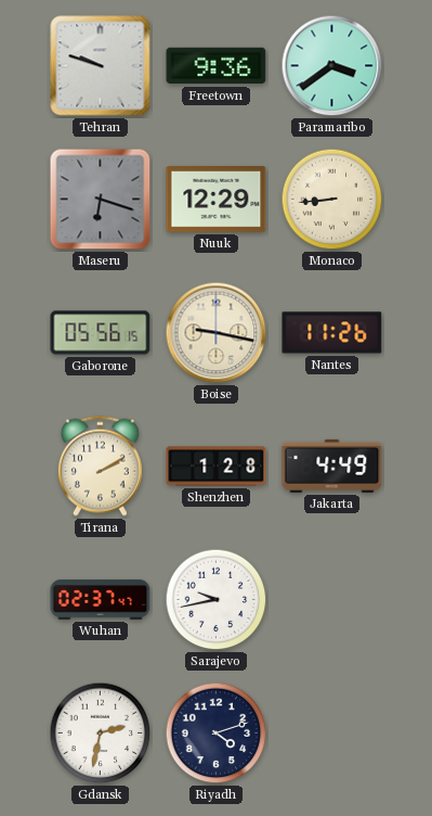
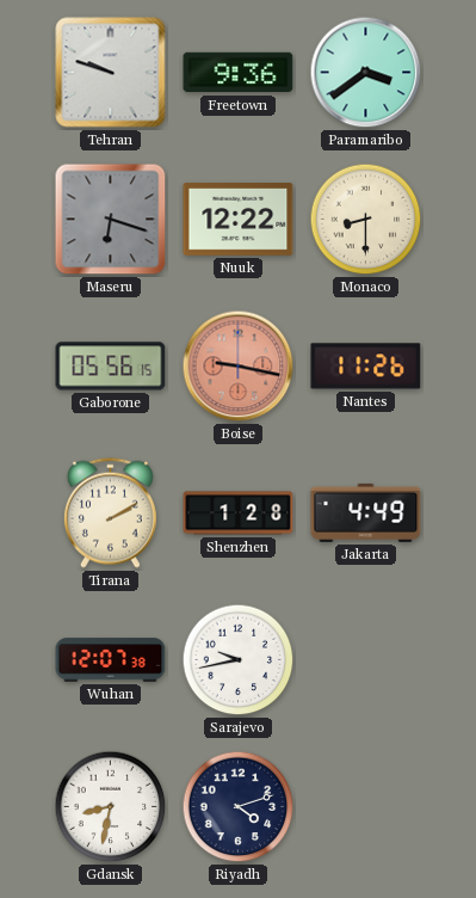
Nuuk: 12:29 -> 12:22 (239, 220)
Monaco: 8:44 -> 8:30 (366, 220)
Boise dial: cream -> salmon (239, 367)
Wuhan: 02:37 -> 12:07 (111, 660)
Gdansk: 2:32 -> 8:32 (111, 807)
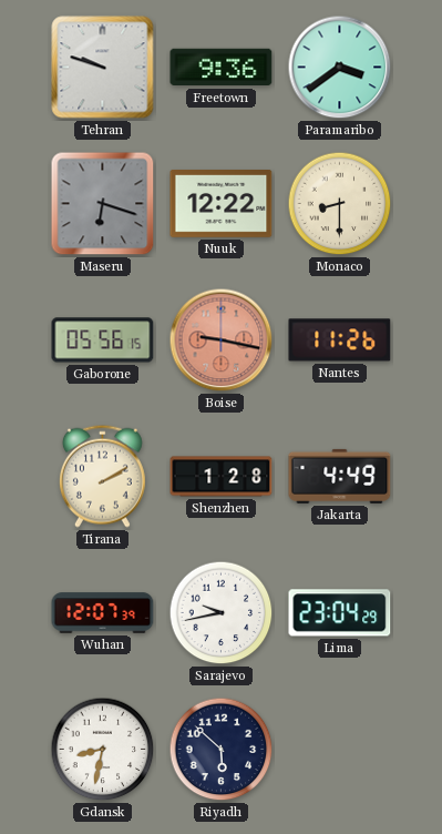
Wuhan: 12:07:38 -> 12:07:39 (103, 613)
Lima: none -> 23:04 (340, 613)
Riyadh: 4:12 -> 5:52 (222, 750)
